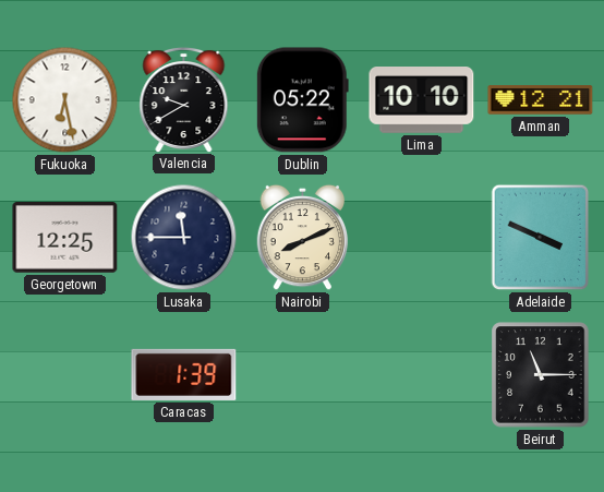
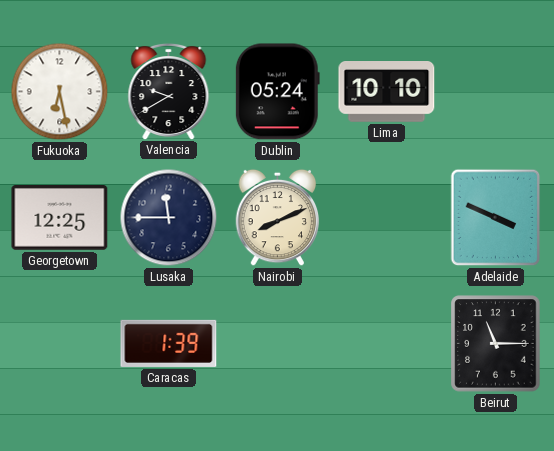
Dublin: 05:22 -> 05:24 (277, 92)
Amman: 12:21 -> none (541, 100)
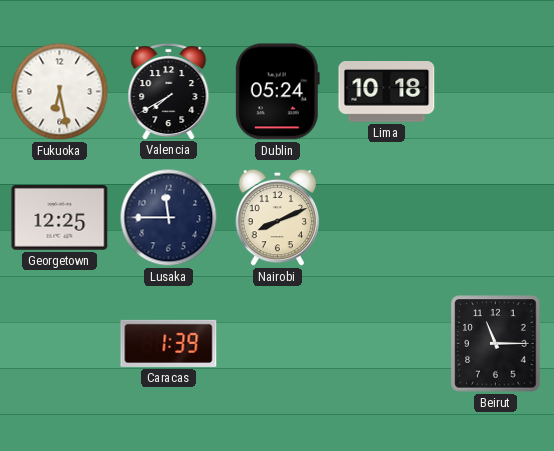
Valencia: 9:40 -> 7:40 (169, 91)
Lima: 10:10 -> 10:18 (387, 92)
Adelaide: 3:49 -> none (496, 218)
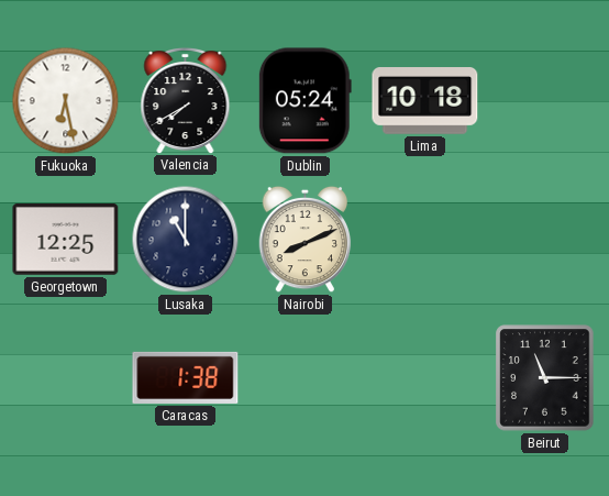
Lusaka: 11:45 -> 11:00 (186, 240)
Caracas: 1:39 -> 1:38 (186, 377)
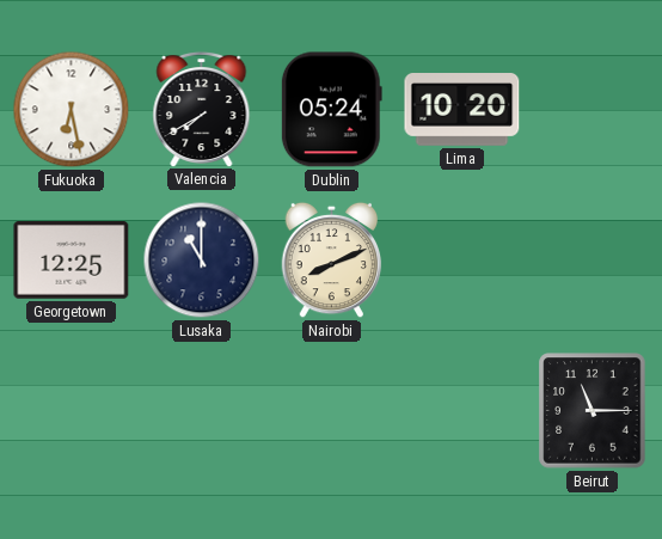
Lima: 10:18 -> 10:20 (462, 110)
Caracas: 1:38 -> none (186, 377)
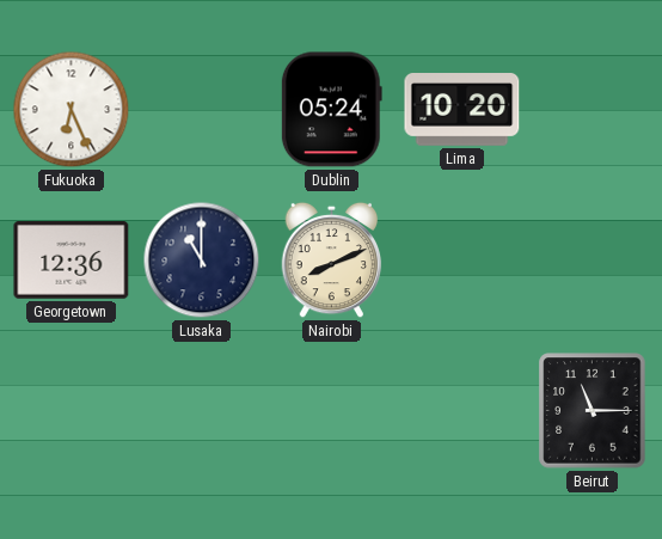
Fukuoka: 6:28 -> 6:26 (72, 110)
Valencia: 7:40 -> none (202, 109)
Georgetown: 12:25 -> 12:36 (72, 261)
